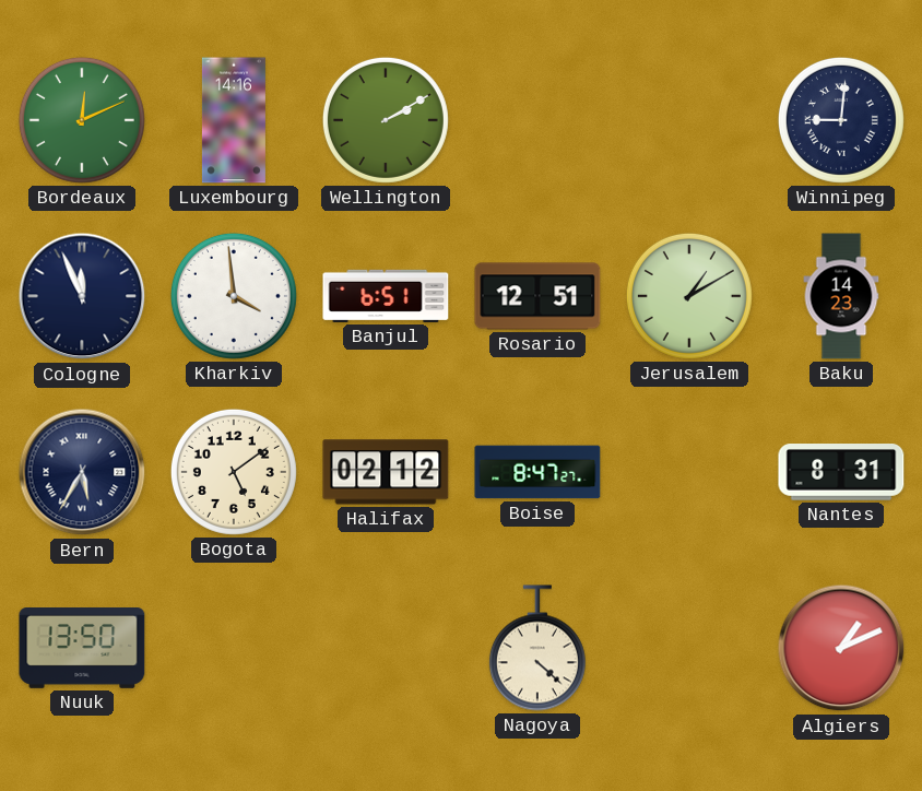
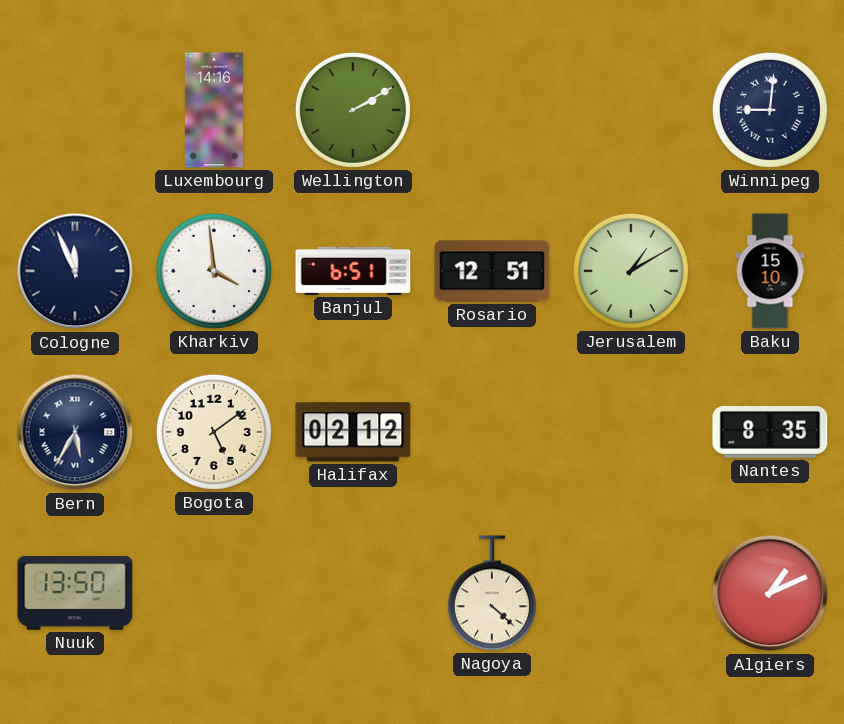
Bordeaux: 12:11 -> none (82, 120)
Baku: 14:23 -> 15:10 (770, 271)
Boise: 8:47 -> none (537, 472)
Nantes: 8:31 -> 8:35 (770, 433)
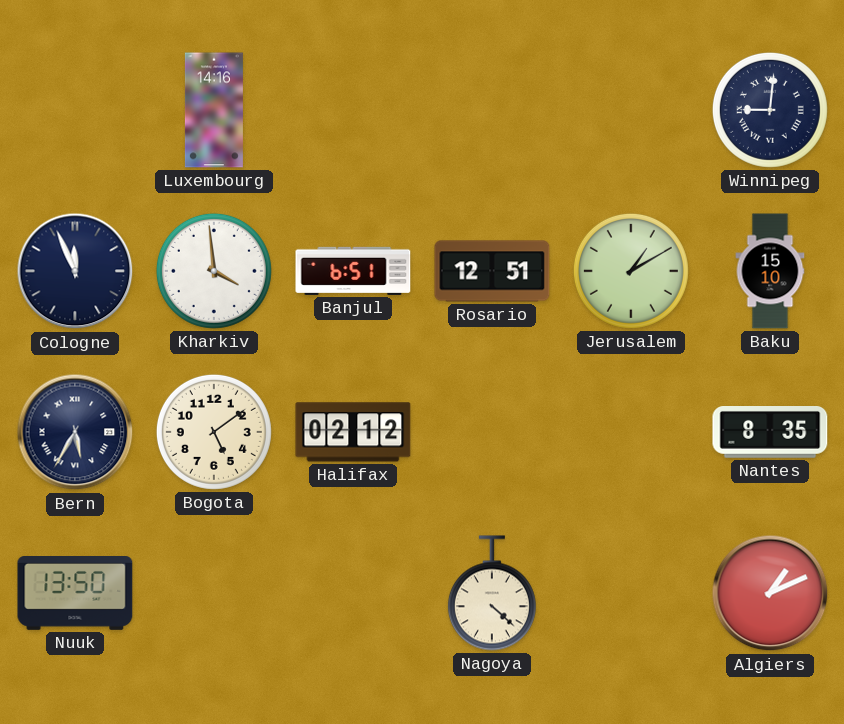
Wellington: 2:10 -> none (353, 110)
